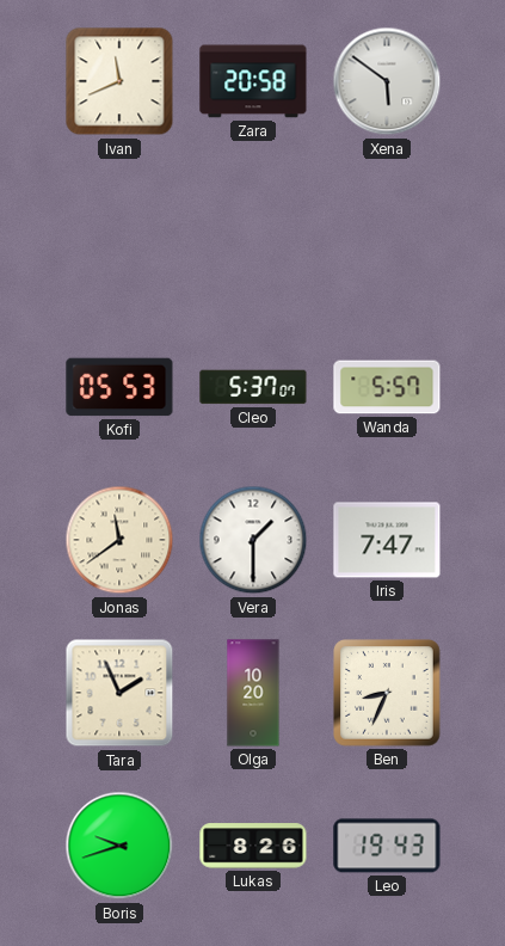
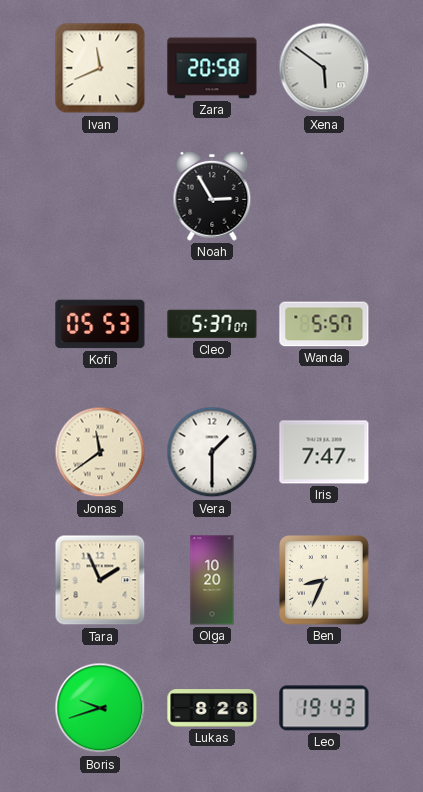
Noah: none -> 2:55 (212, 196)
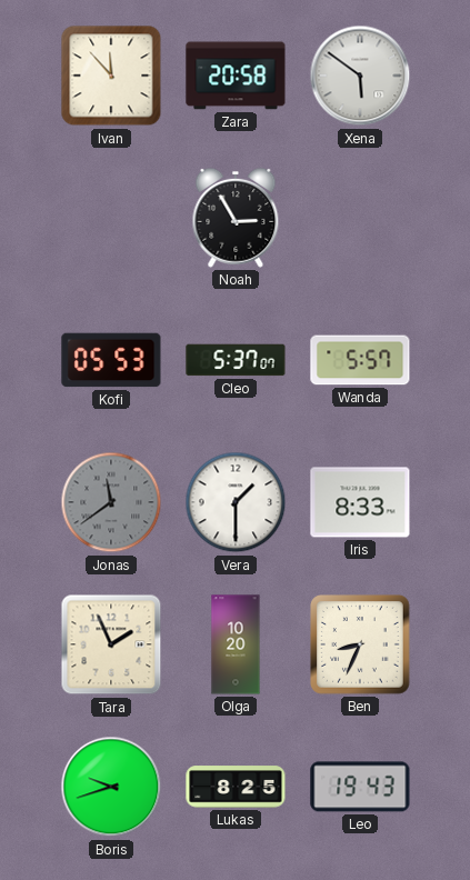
Ivan: 11:41 -> 11:53 (111, 76)
Jonas dial: cream -> grey (111, 502)
Iris: 7:47 -> 8:33 (360, 502)
Lukas: 8:26 -> 8:25 (236, 787)
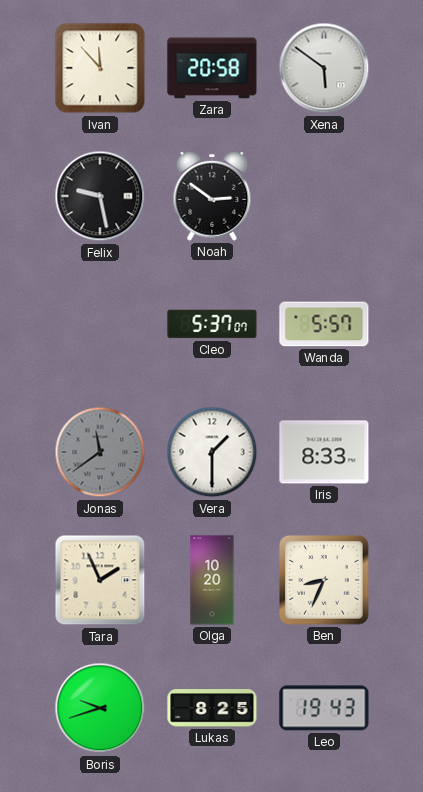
Felix: none -> 9:28 (100, 196)
Noah: 2:55 -> 2:51 (212, 196)
Kofi: 05:53 -> none (111, 360)
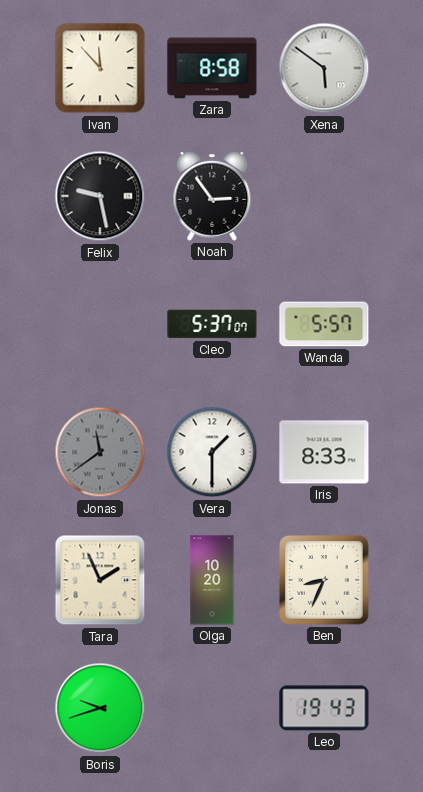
Zara: 20:58 -> 8:58 (212, 68)
Noah: 2:51 -> 2:54 (212, 196)
Lukas: 8:25 -> none (212, 708)
